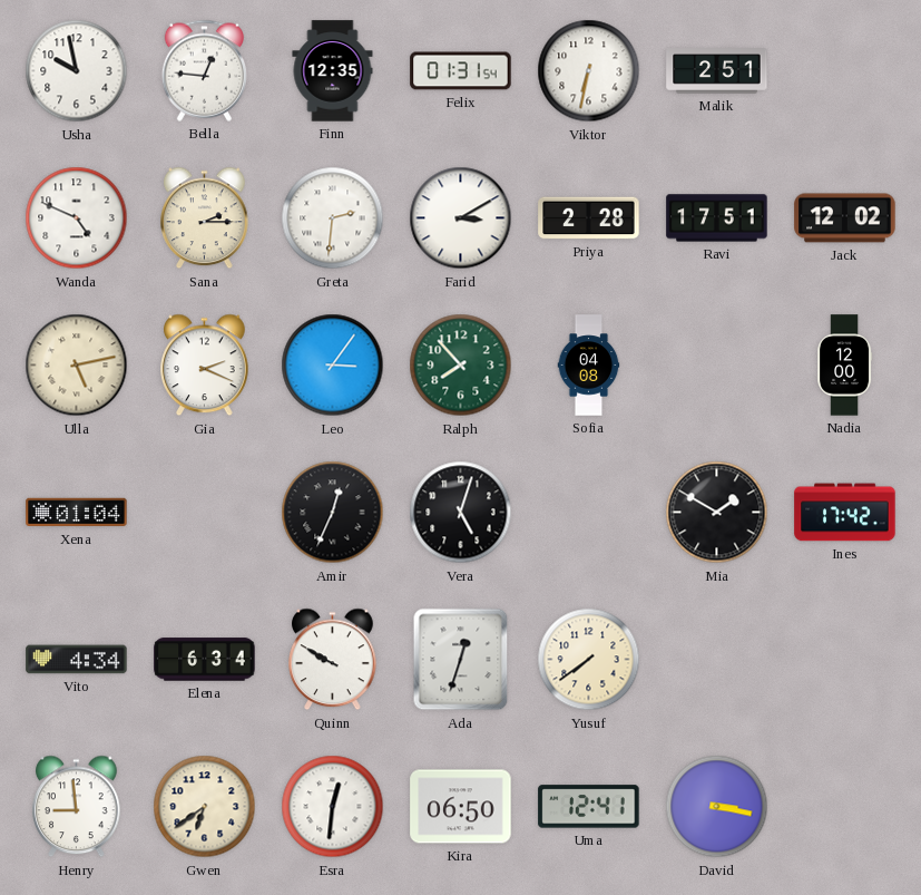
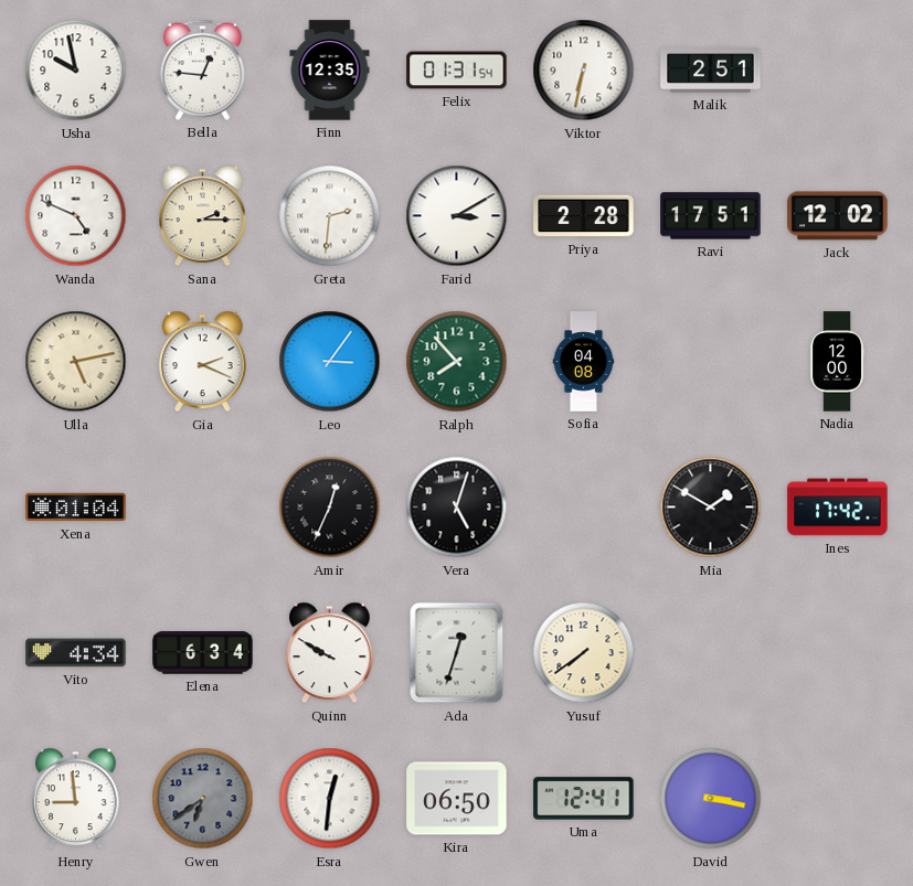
Gwen dial: cream -> grey (203, 799)
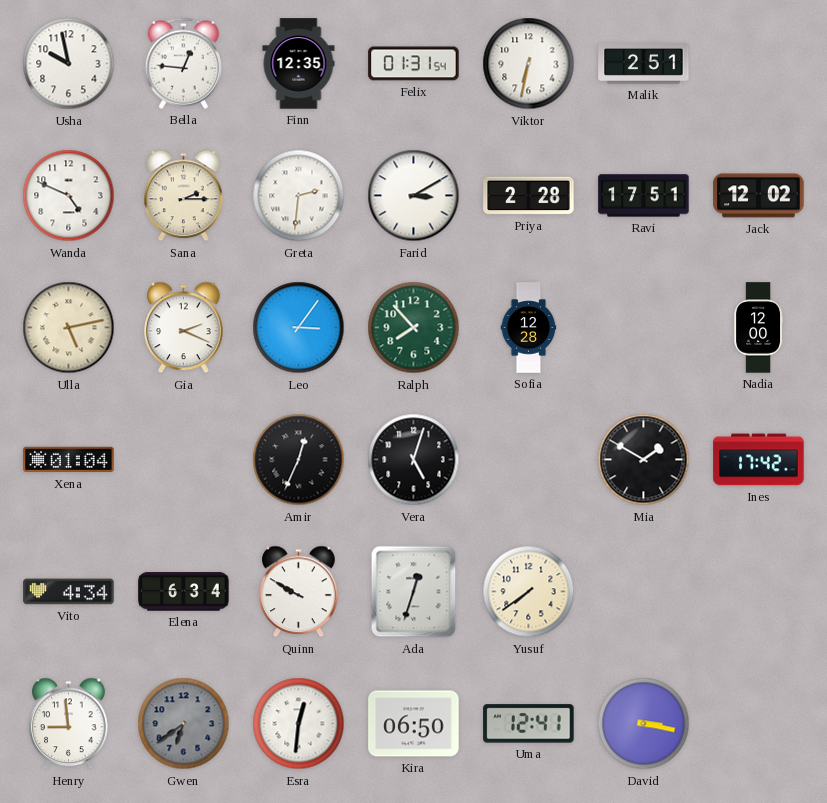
Sofia: 04:08 -> 12:28 (529, 328)
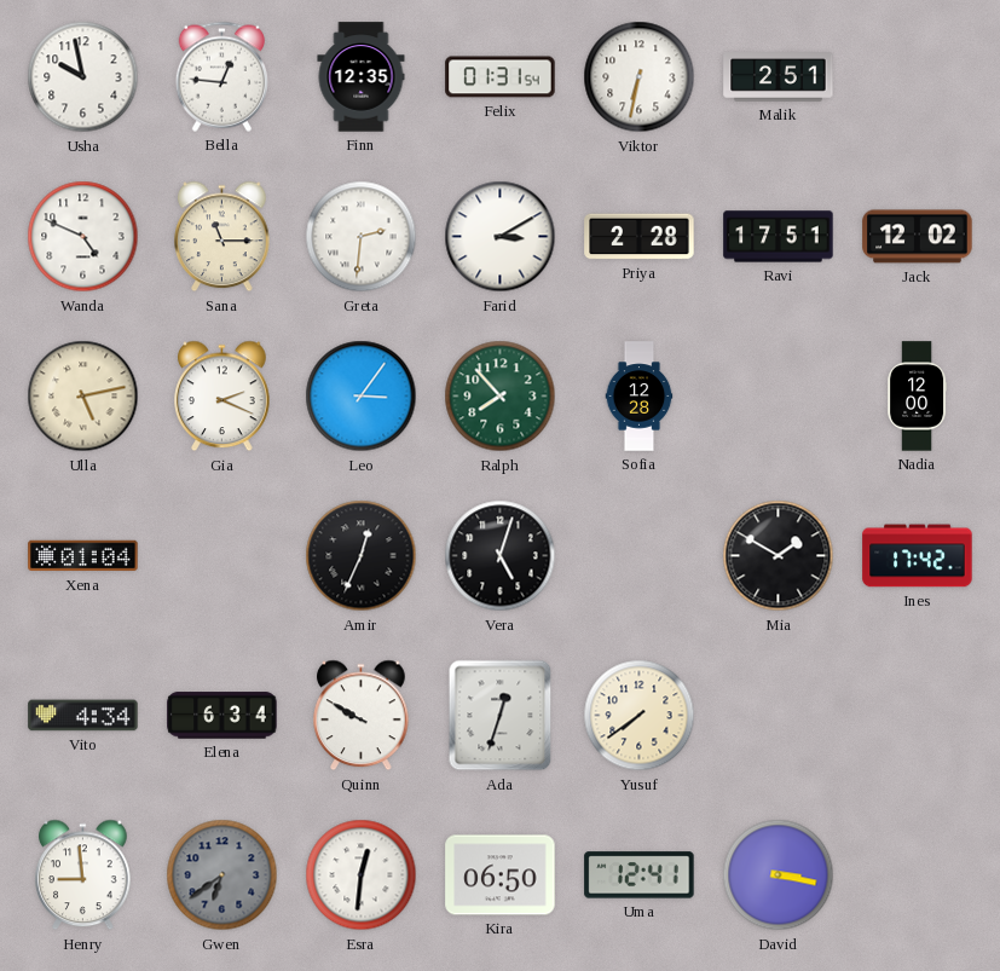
Sana: 2:15 -> 11:15 (222, 237)
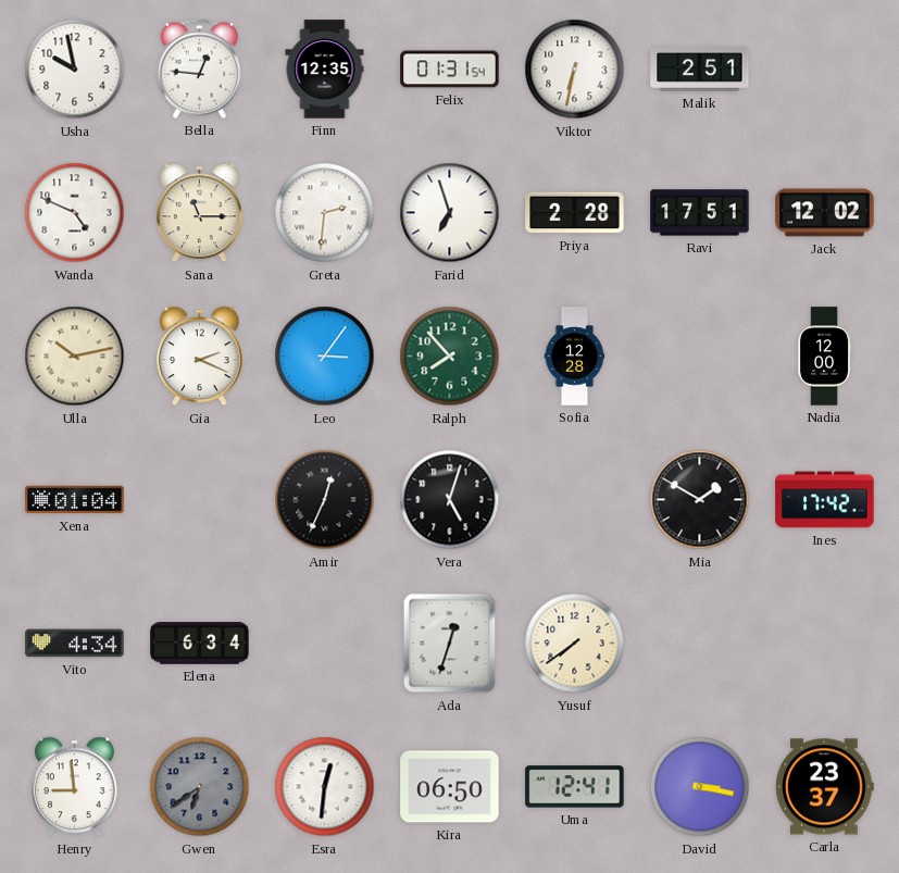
Farid: 3:10 -> 6:57 (450, 213)
Ulla: 5:13 -> 10:13 (75, 357)
Quinn: 9:50 -> none (362, 716)
Carla: none -> 23:37 (825, 787)
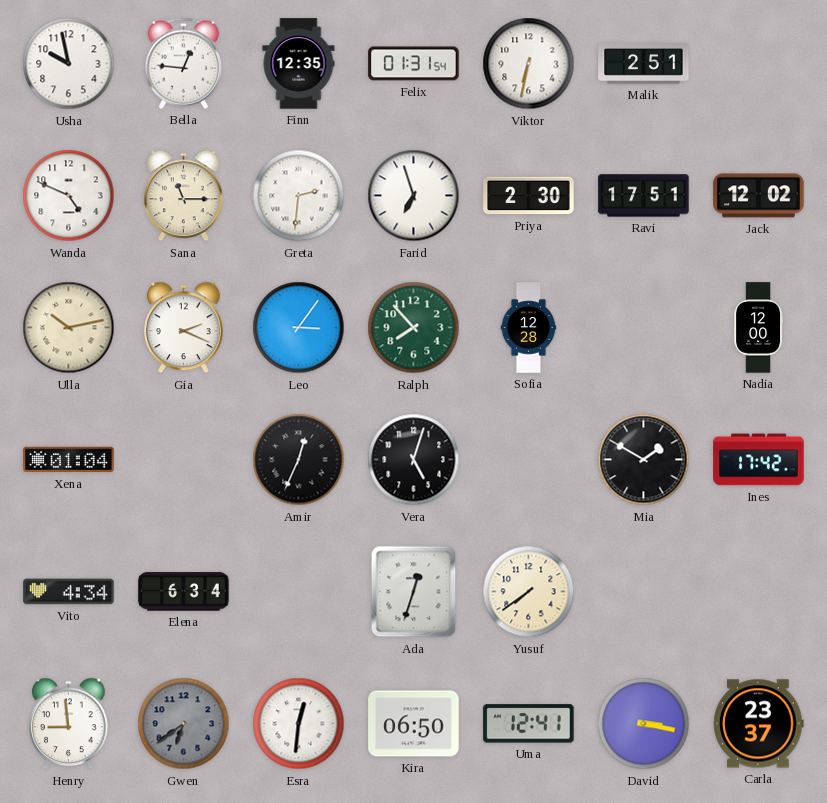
Priya: 2:28 -> 2:30 (529, 196)
